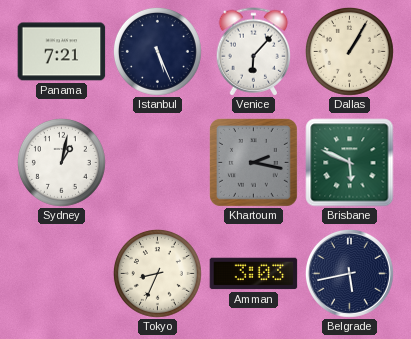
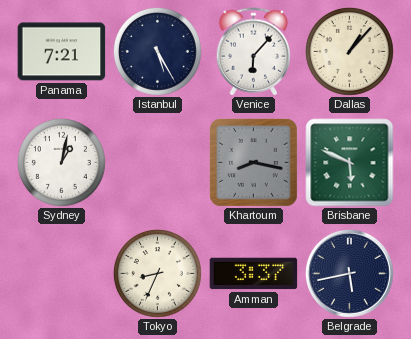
Istanbul: 5:26 -> 5:25 (157, 51)
Dallas: 1:05 -> 1:07 (349, 51)
Khartoum: 2:17 -> 8:17 (253, 162)
Amman: 3:03 -> 3:37 (254, 274)
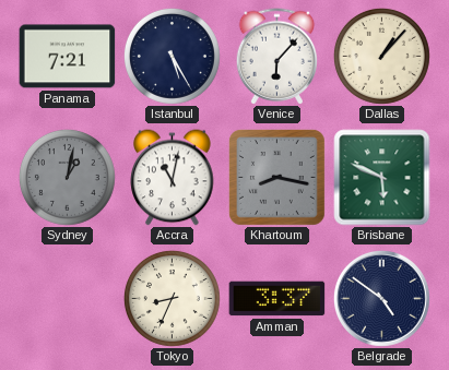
Sydney dial: white -> grey (67, 177)
Accra: none -> 11:02 (173, 178)
Belgrade: 5:43 -> 4:51 (381, 298)
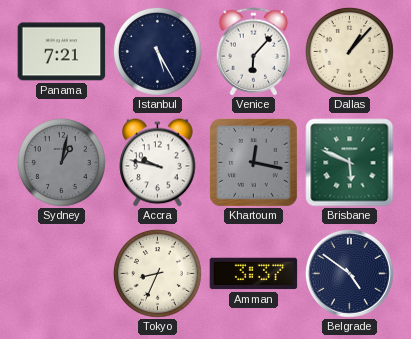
Accra: 11:02 -> 9:47 (158, 163)
Khartoum: 8:17 -> 12:17 (253, 162)
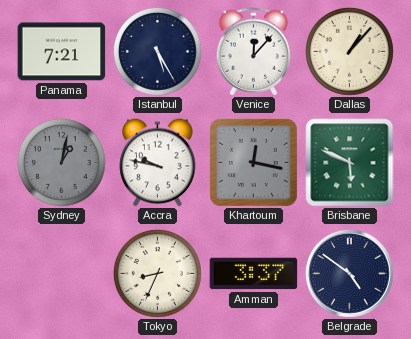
Venice: 6:07 -> 12:07 (254, 52)
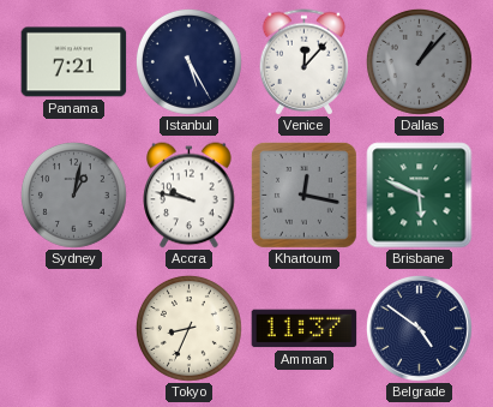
Dallas dial: cream -> grey (419, 61)
Amman: 3:37 -> 11:37 (305, 329)
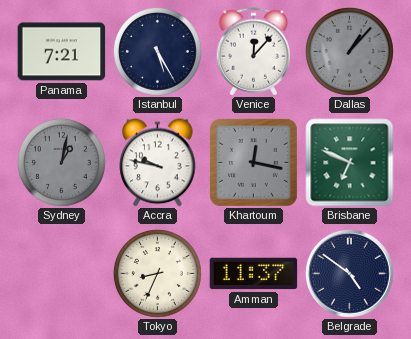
Brisbane: 5:49 -> 6:49 (350, 163)
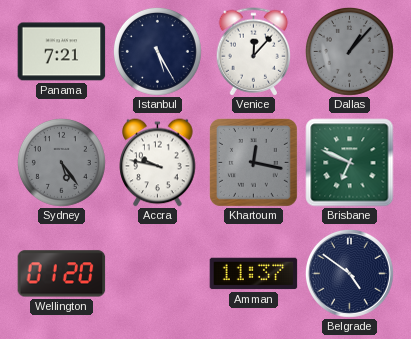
Sydney: 1:02 -> 5:24 (61, 162)
Wellington: none -> 01:20 (62, 274)
Tokyo: 8:34 -> none (157, 273)
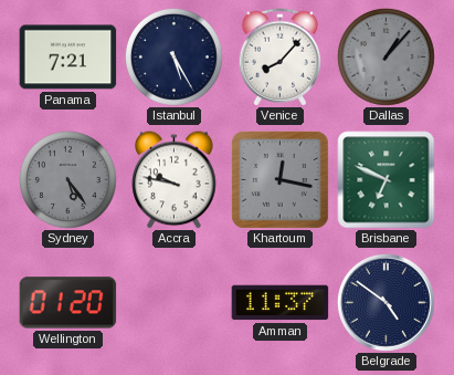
Venice: 12:07 -> 8:07 (281, 58)
